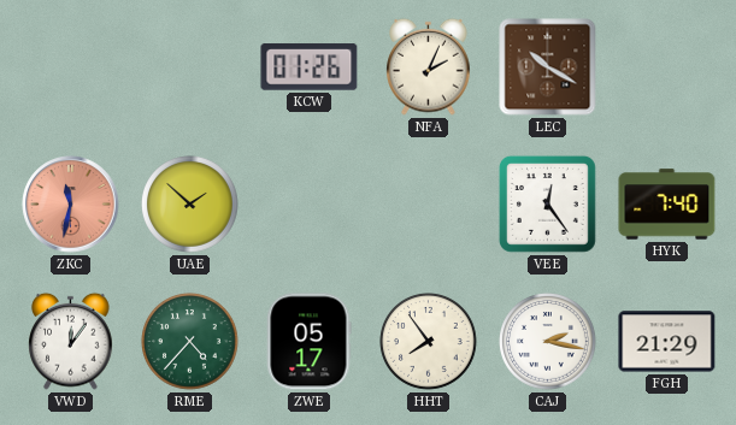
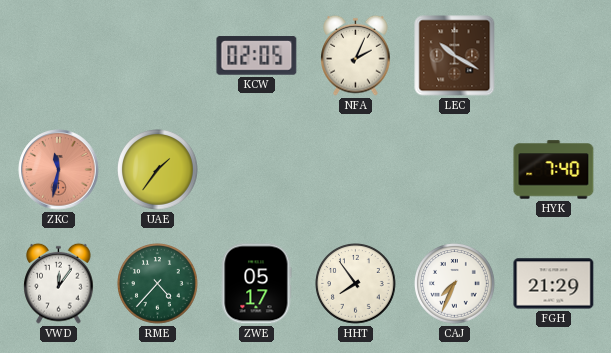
KCW: 01:26 -> 02:05 (257, 56)
UAE: 1:52 -> 1:36 (158, 170)
VEE: 12:24 -> none (547, 203)
CAJ: 2:17 -> 7:34 (455, 284)
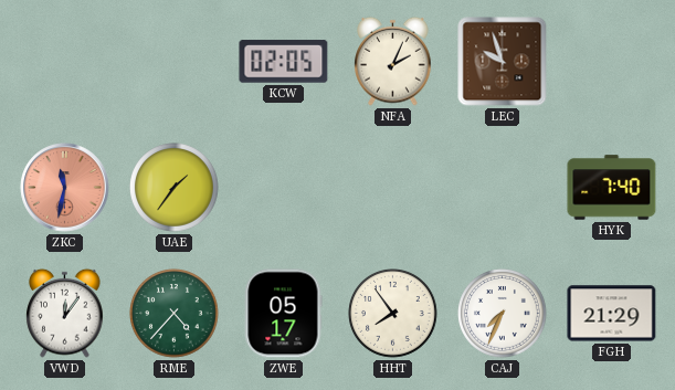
LEC: 10:20 -> 9:57 (503, 62)
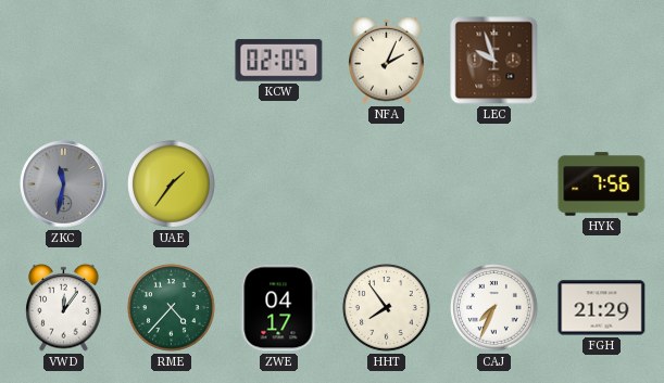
ZKC dial: salmon -> grey (64, 184)
HYK: 7:40 -> 7:56 (602, 184)
ZWE: 05:17 -> 04:17 (278, 308)
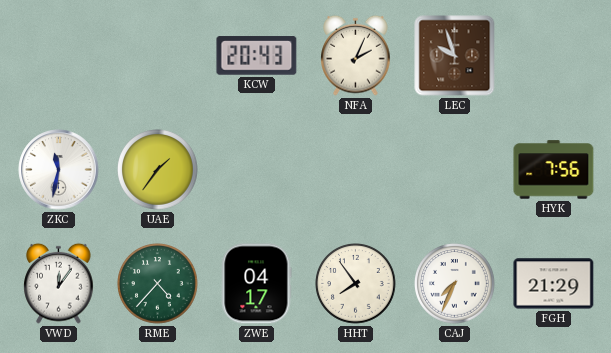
KCW: 02:05 -> 20:43 (257, 56)
ZKC dial: grey -> white (59, 170)
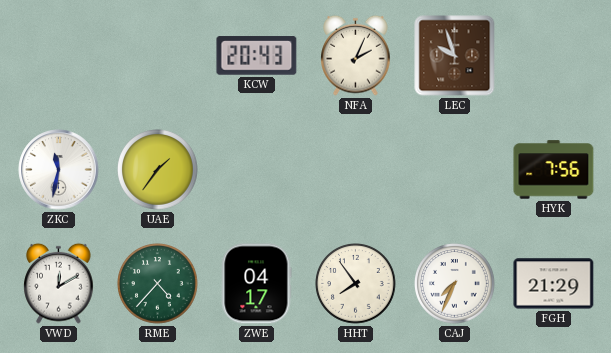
VWD: 12:06 -> 12:10 (59, 283)
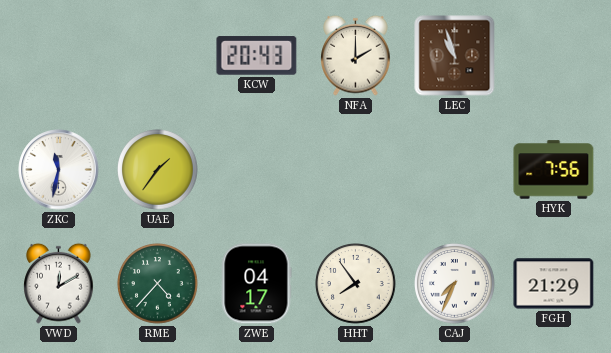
NFA: 2:04 -> 2:00 (356, 55)
LEC: 9:57 -> 10:57 (455, 56)
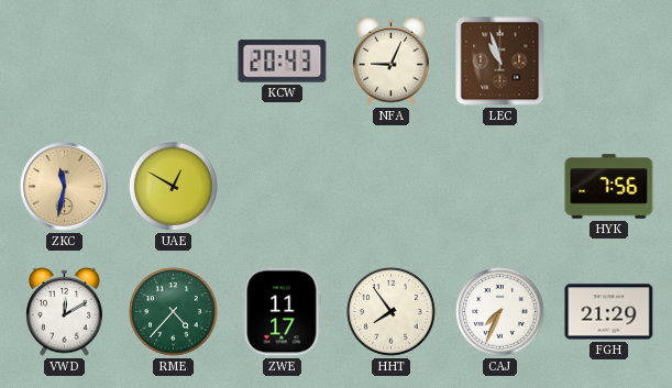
NFA: 2:00 -> 9:04 (392, 60)
ZKC dial: white -> champagne (65, 187)
UAE: 1:36 -> 12:50 (174, 187)
ZWE: 04:17 -> 11:17 (282, 312)
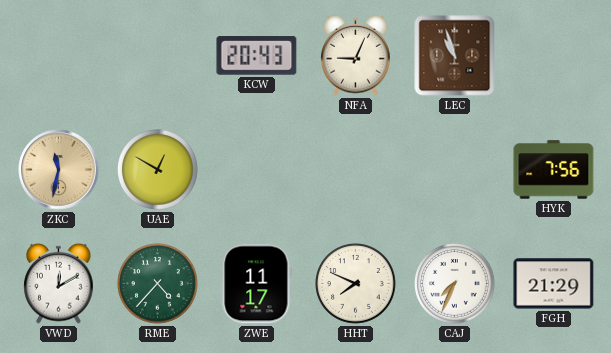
HHT: 7:54 -> 7:49 (356, 284)
